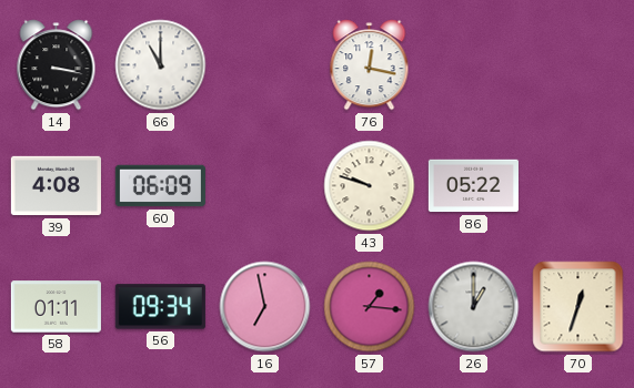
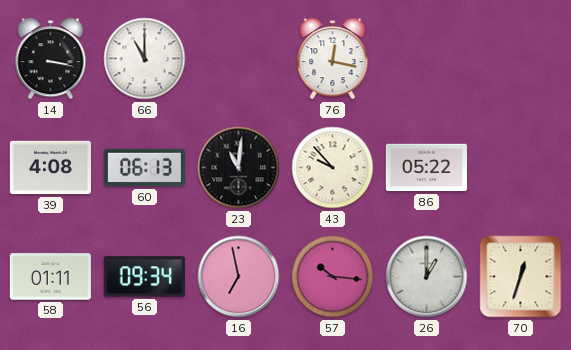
60: 06:09 -> 06:13 (144, 168)
23: none -> 11:01 (239, 168)
43: 9:48 -> 9:53 (333, 168)
57: 1:16 -> 10:16 (333, 277)
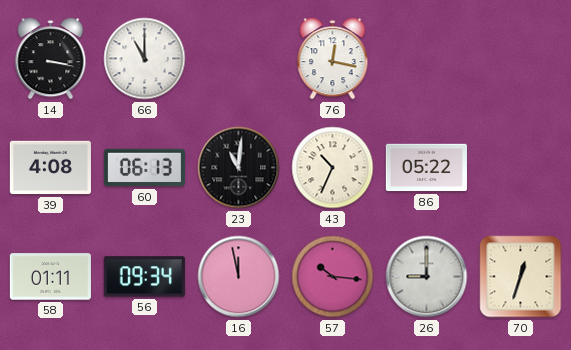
43: 9:53 -> 10:34 (333, 168)
16: 6:58 -> 11:58 (239, 277)
26: 1:00 -> 9:00 (427, 277)
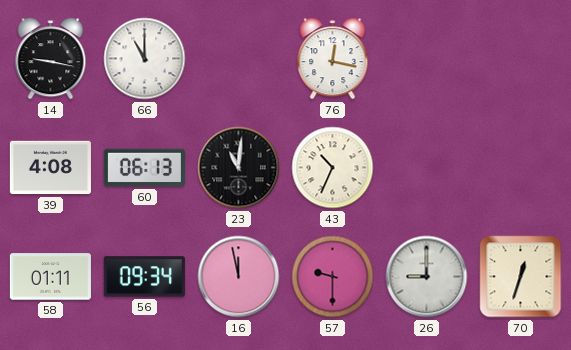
14: 3:17 -> 9:17 (51, 59)
86: 05:22 -> none (426, 168)
57: 10:16 -> 9:30 (333, 277)
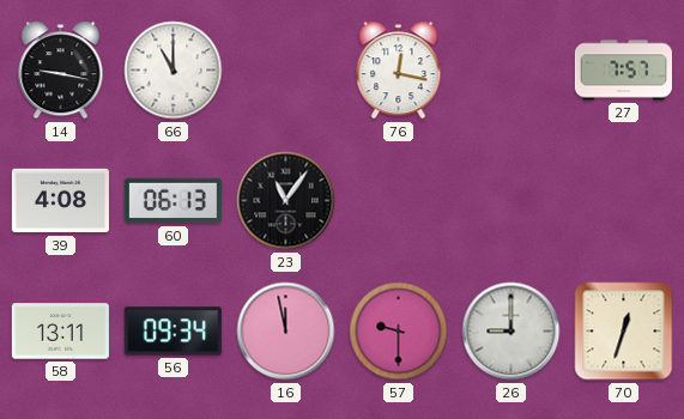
27: none -> 7:57 (623, 71)
23: 11:01 -> 11:06 (286, 201)
43: 10:34 -> none (333, 168)
58: 01:11 -> 13:11 (60, 332)
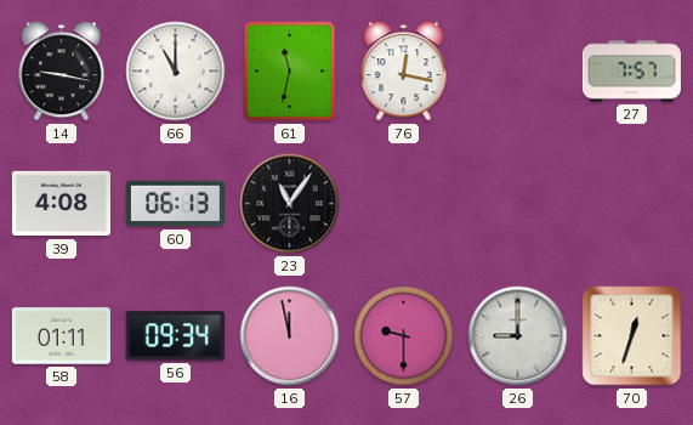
61: none -> 11:32 (290, 72)
58: 13:11 -> 01:11 (61, 336)
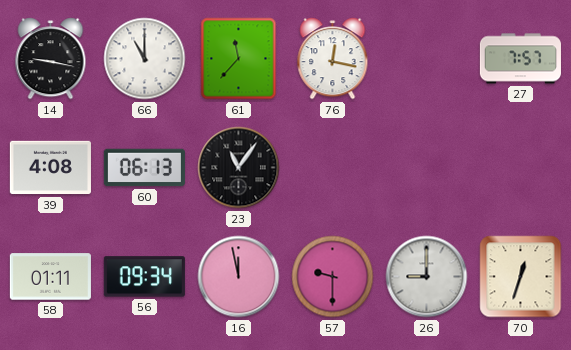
61: 11:32 -> 11:37 (239, 59)
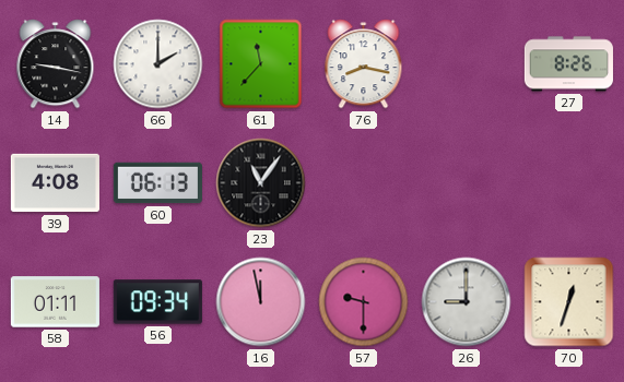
66: 11:00 -> 2:00 (158, 64)
76: 12:17 -> 8:17 (364, 64)
27: 7:57 -> 8:26 (568, 64)
